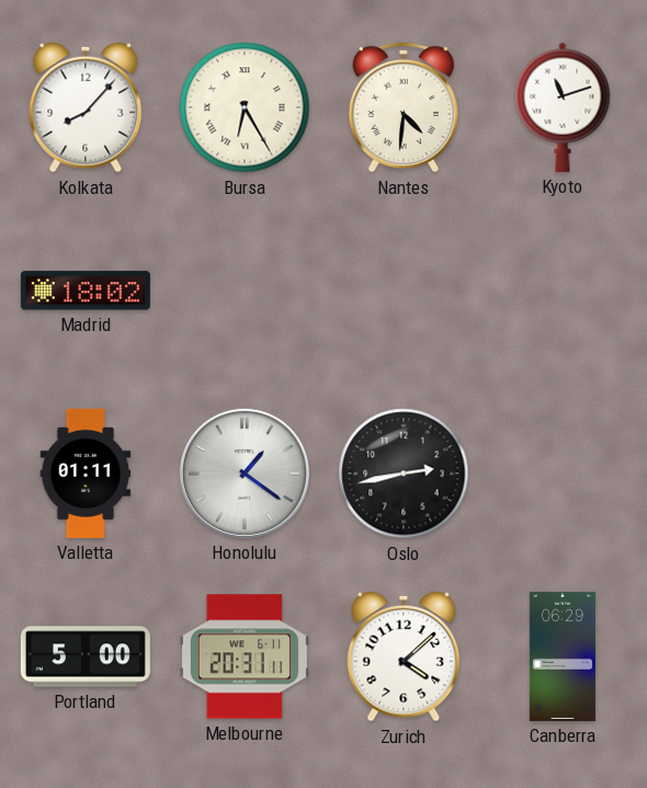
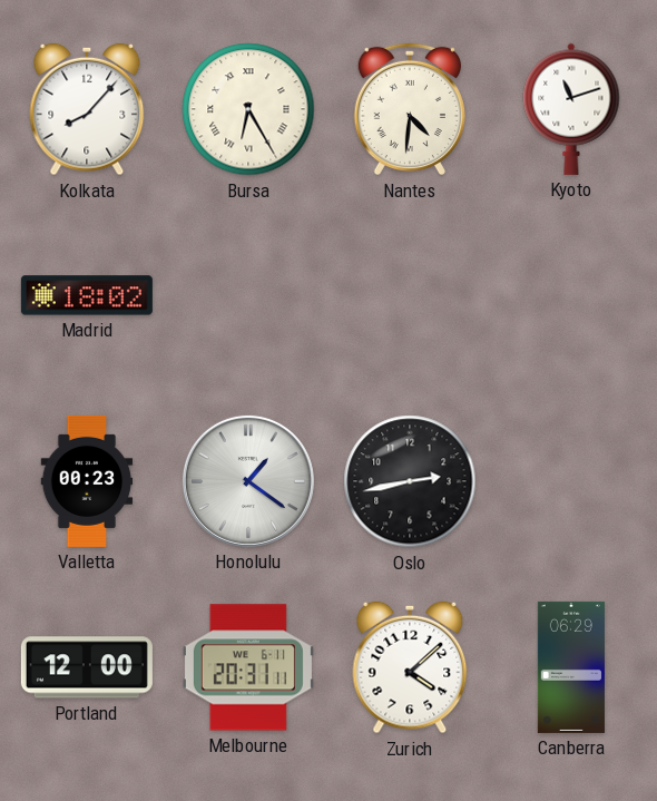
Valletta: 01:11 -> 00:23 (87, 481)
Portland: 5:00 -> 12:00 (87, 667)
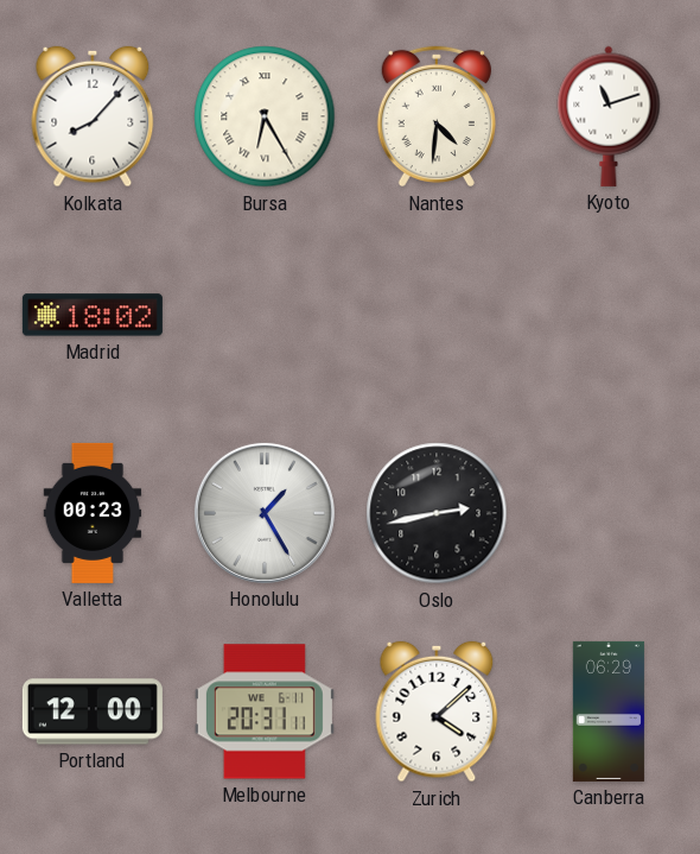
Honolulu: 1:21 -> 1:25 (265, 513)
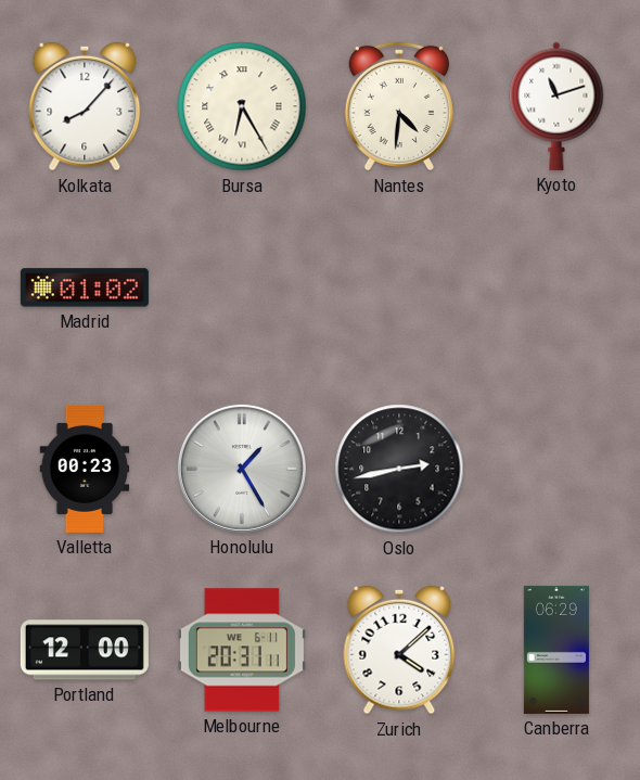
Madrid: 18:02 -> 01:02 (85, 287)
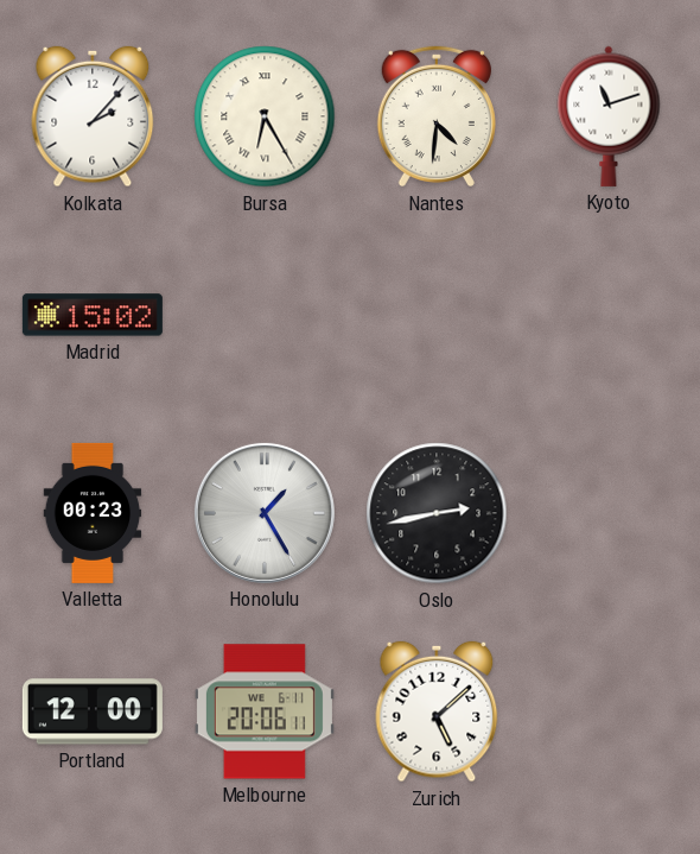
Kolkata: 8:07 -> 2:07 (93, 116)
Madrid: 01:02 -> 15:02 (93, 315)
Melbourne: 20:31 -> 20:06 (265, 711)
Zurich: 4:08 -> 5:08 (437, 711)
Canberra: 06:29 -> none (556, 650)
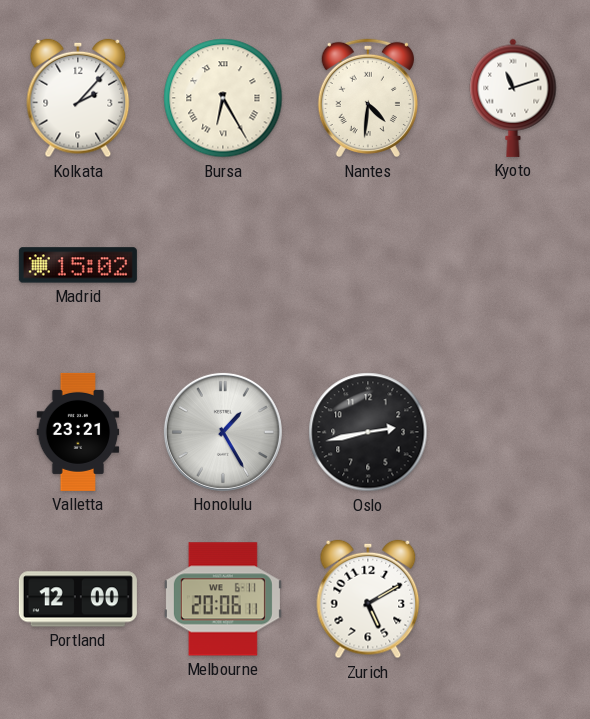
Valletta: 00:23 -> 23:21 (78, 432)
Zurich: 5:08 -> 5:10 (368, 599)
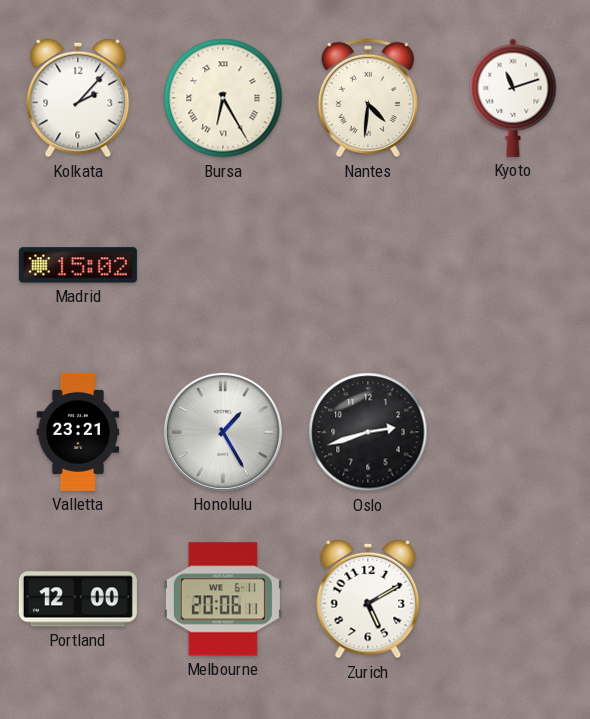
Oslo: 2:43 -> 2:42 (368, 432)
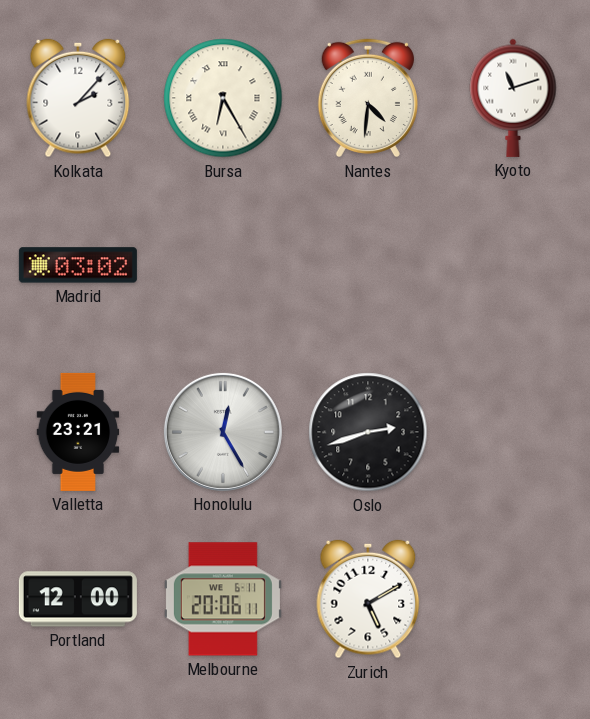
Madrid: 15:02 -> 03:02 (78, 265)
Honolulu: 1:25 -> 12:25 (223, 432)
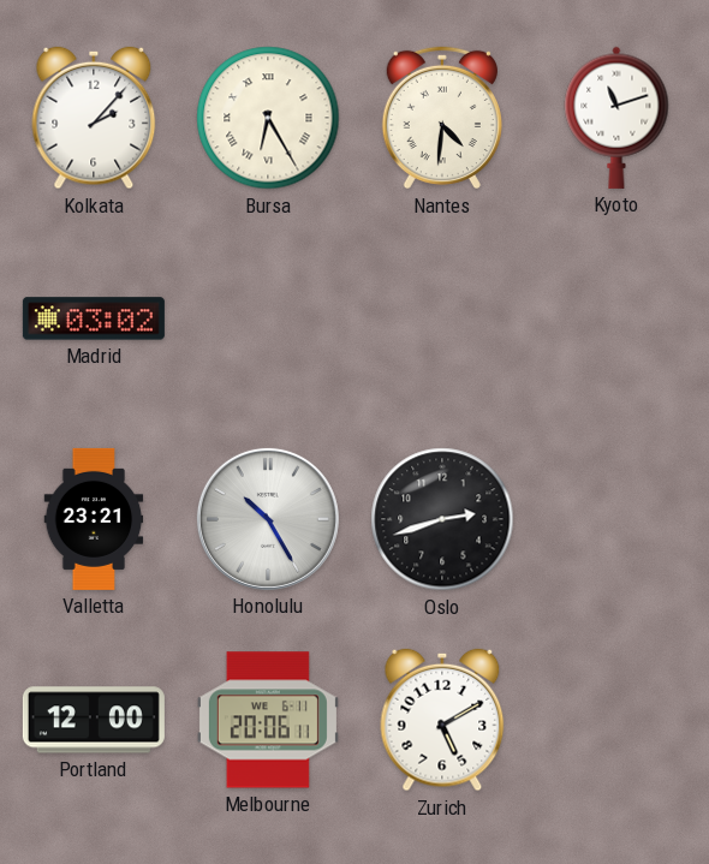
Honolulu: 12:25 -> 10:25 (268, 519)
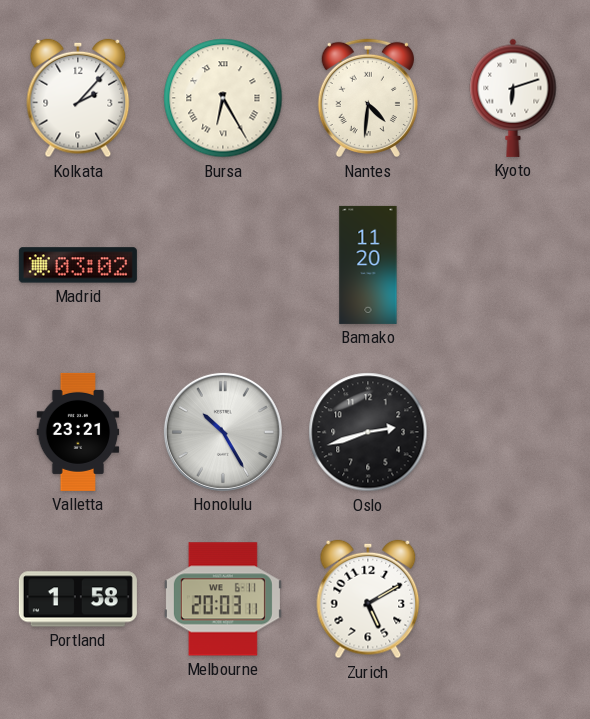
Kyoto: 11:12 -> 6:12 (513, 98)
Bamako: none -> 11:20 (368, 265)
Portland: 12:00 -> 1:58 (78, 599)
Melbourne: 20:06 -> 20:03 (223, 599)
